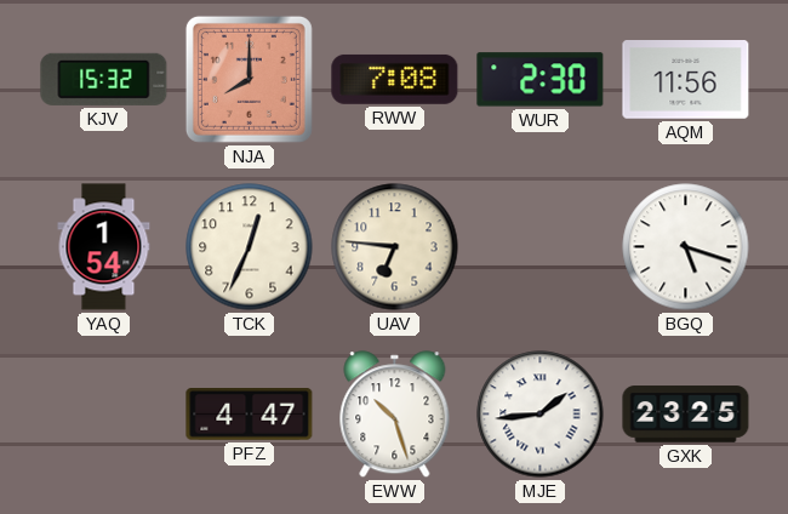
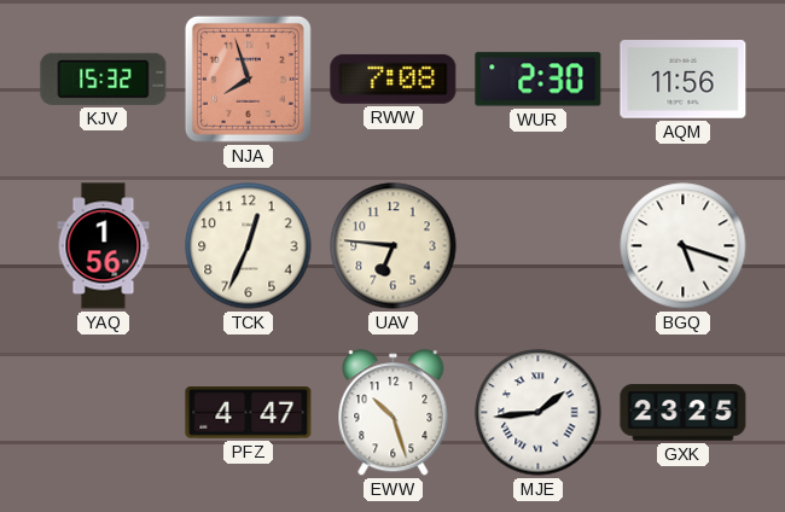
NJA: 8:00 -> 7:57 (248, 78)
YAQ: 1:54 -> 1:56 (104, 246)
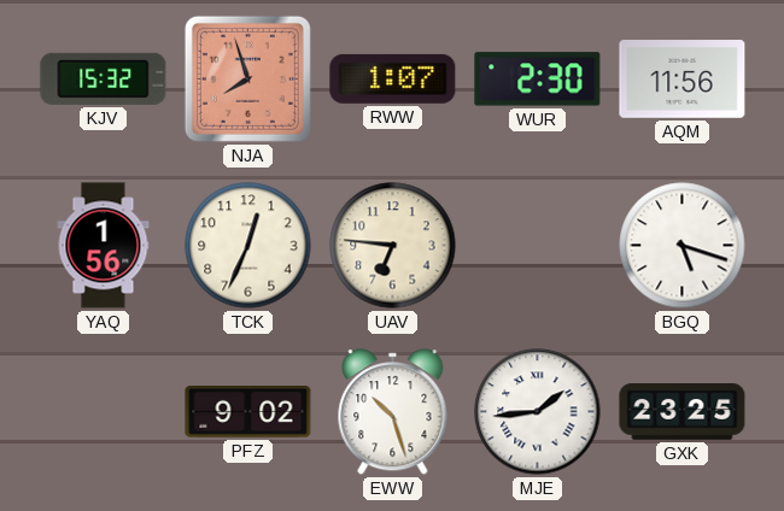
RWW: 7:08 -> 1:07 (393, 78)
PFZ: 4:47 -> 9:02 (248, 412)
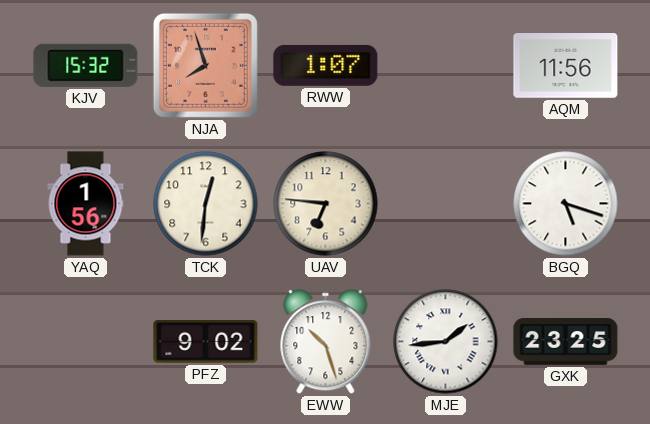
WUR: 2:30 -> none (538, 80)
TCK: 12:34 -> 12:31 (206, 204)
